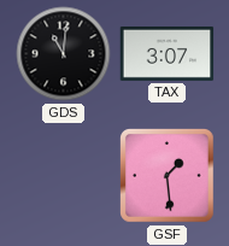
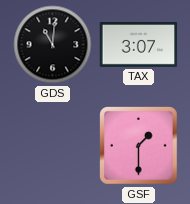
GSF: 1:29 -> 1:30 (139, 146)
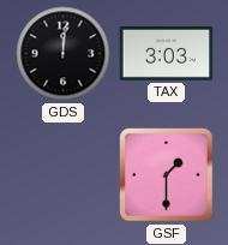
GDS: 11:01 -> 12:01 (64, 54)
TAX: 3:07 -> 3:03 (167, 53)
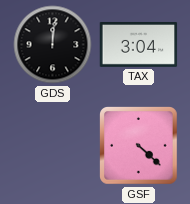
TAX: 3:03 -> 3:04 (139, 44)
GSF: 1:30 -> 4:22 (139, 146)
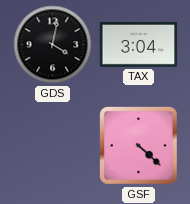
GDS: 12:01 -> 4:02 (53, 45)
